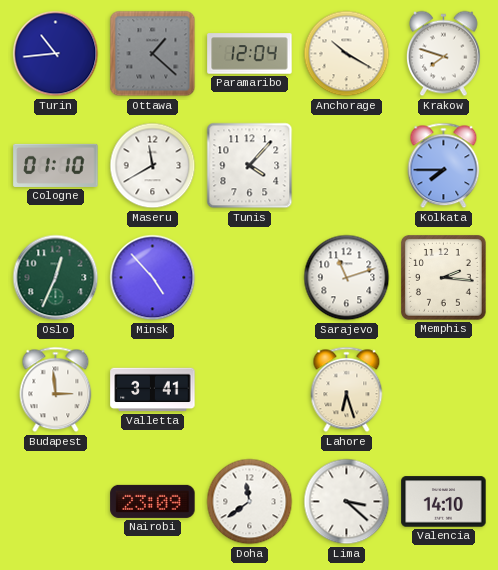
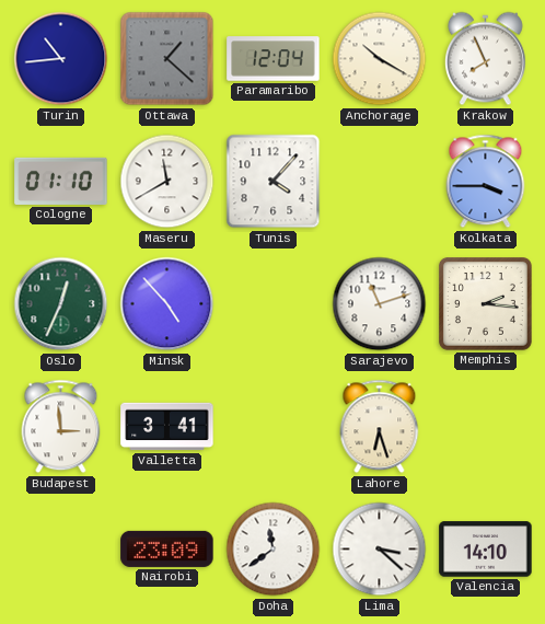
Krakow: 7:48 -> 7:56 (486, 59)
Kolkata: 7:45 -> 3:45 (486, 182)
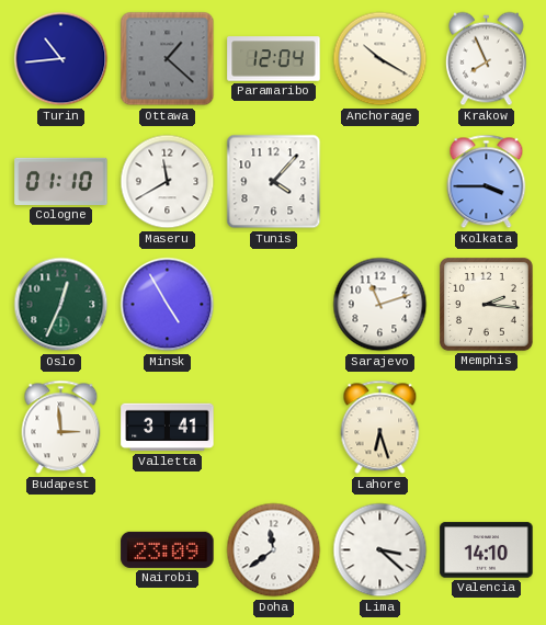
Minsk: 4:53 -> 4:55 (168, 305)
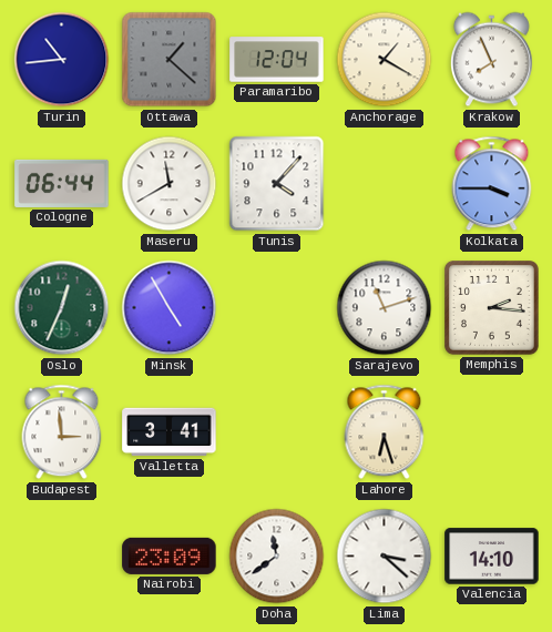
Anchorage: 10:20 -> 1:20 (385, 60)
Cologne: 01:10 -> 06:44 (62, 183)
